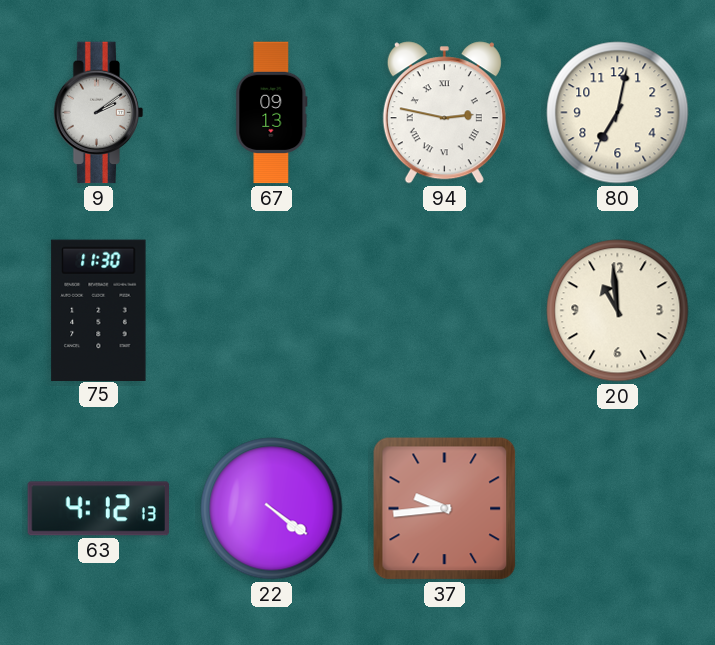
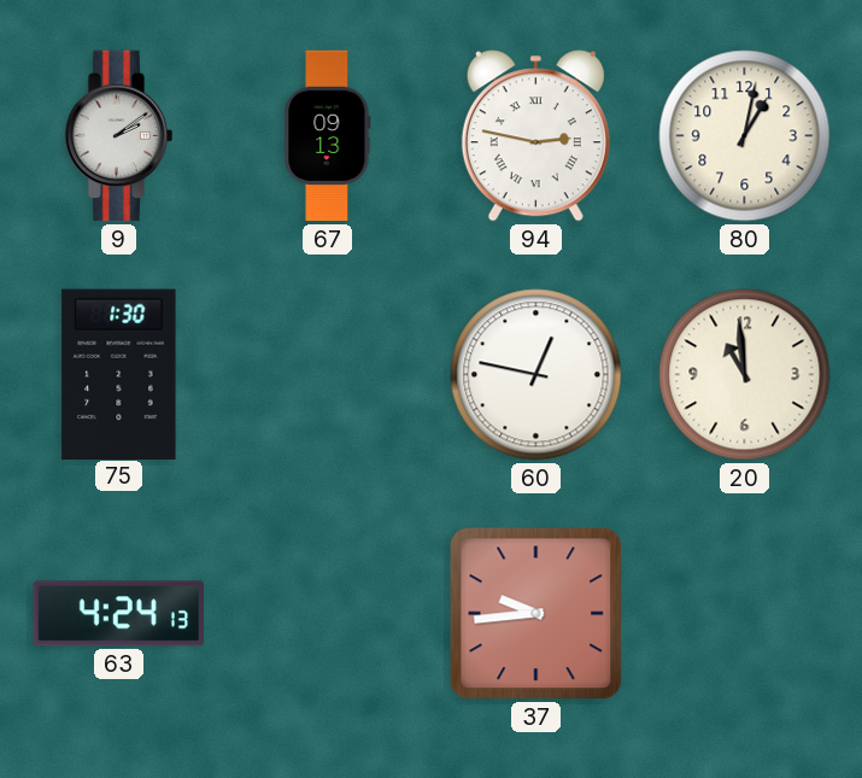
80: 7:02 -> 1:02 (745, 136)
75: 11:30 -> 1:30 (119, 374)
60: none -> 12:47 (536, 375)
63: 4:12 -> 4:24 (118, 614)
22: 4:21 -> none (272, 509)
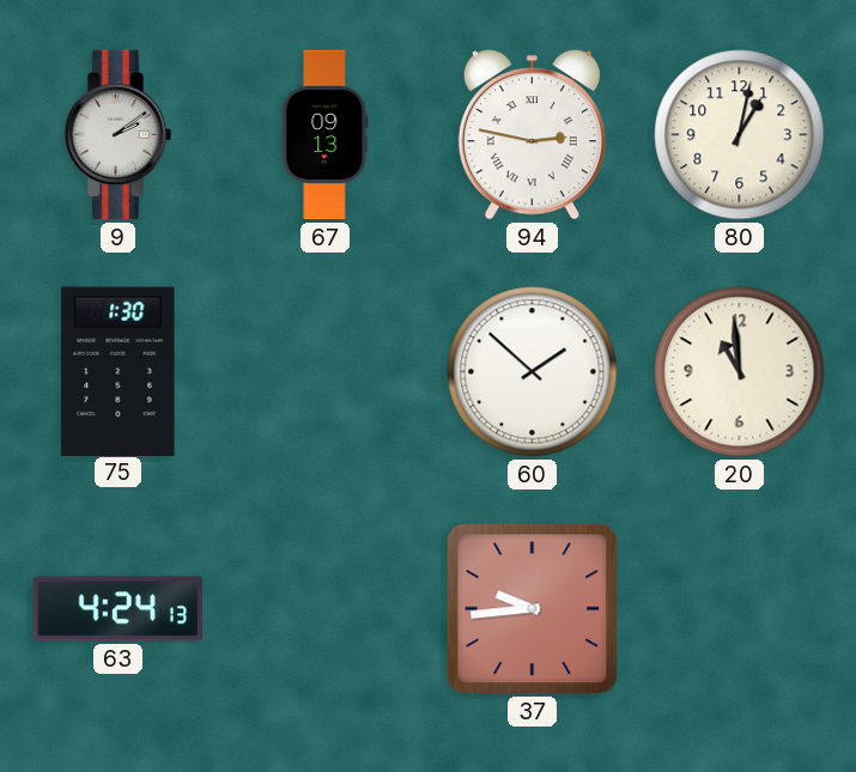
60: 12:47 -> 1:52 (533, 372)
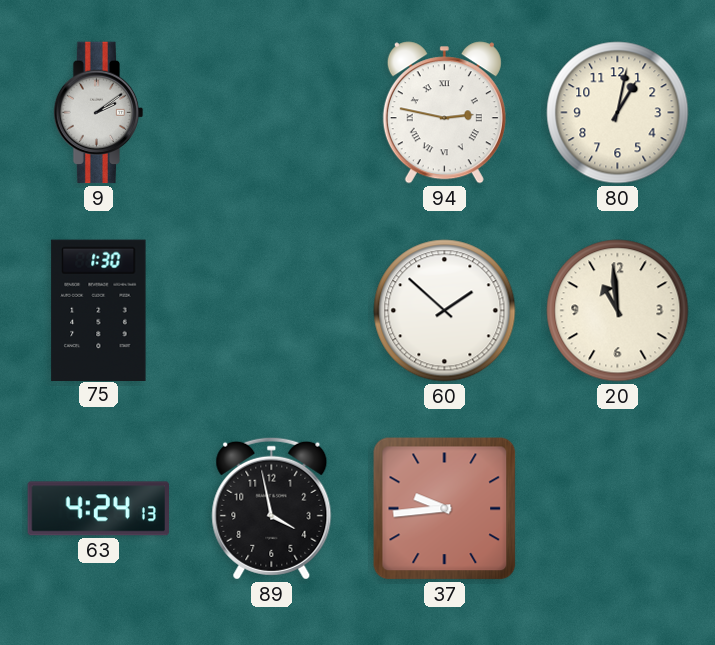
67: 09:13 -> none (326, 135)
89: none -> 3:58 (272, 508)
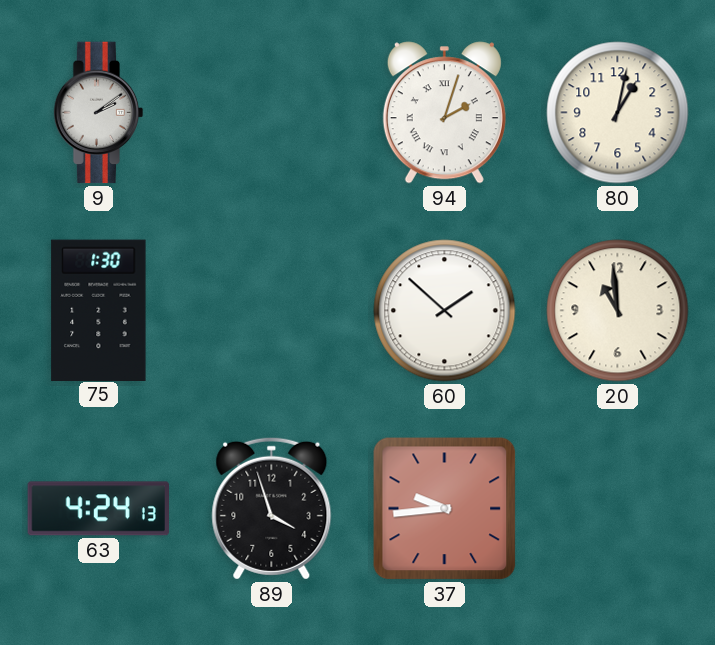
94: 2:47 -> 2:03 (444, 113)
89: 3:58 -> 3:57 (272, 508)
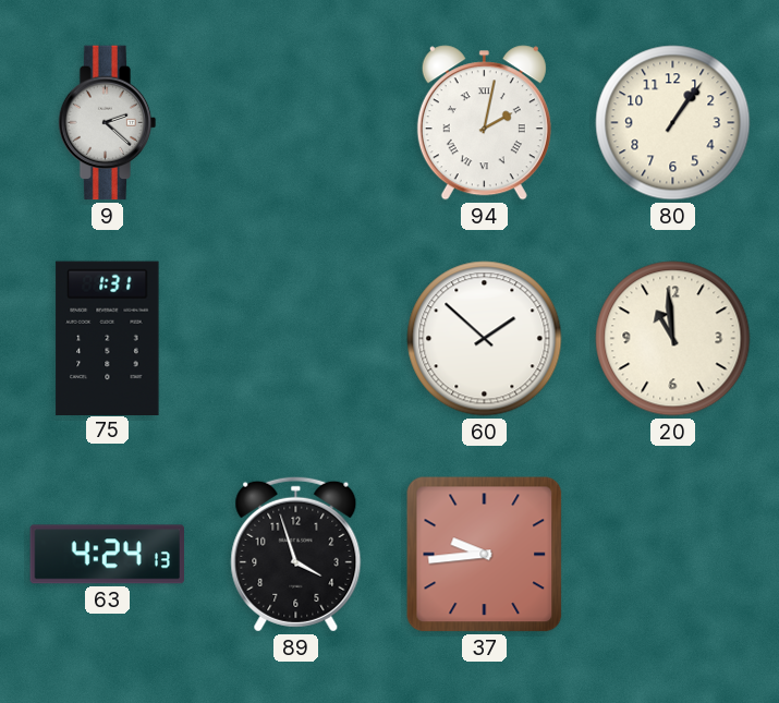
9: 2:09 -> 2:22 (108, 123)
94: 2:03 -> 2:02 (484, 123)
80: 1:02 -> 1:06 (673, 123)
75: 1:30 -> 1:31 (108, 338)
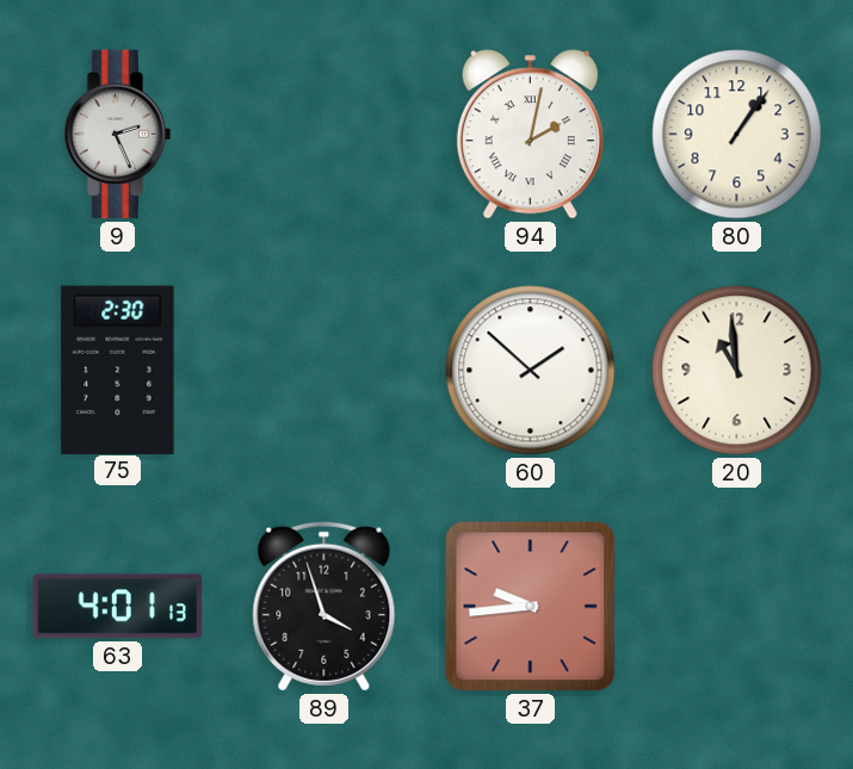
9: 2:22 -> 2:26 (118, 135)
75: 1:31 -> 2:30 (118, 370)
63: 4:24 -> 4:01 (117, 607)
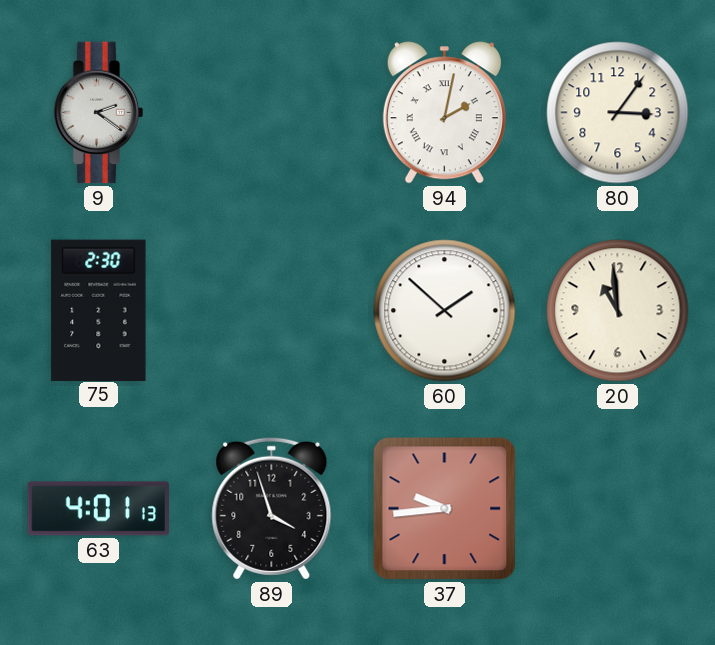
9: 2:26 -> 2:21 (99, 113)
80: 1:06 -> 3:06 (618, 113)
